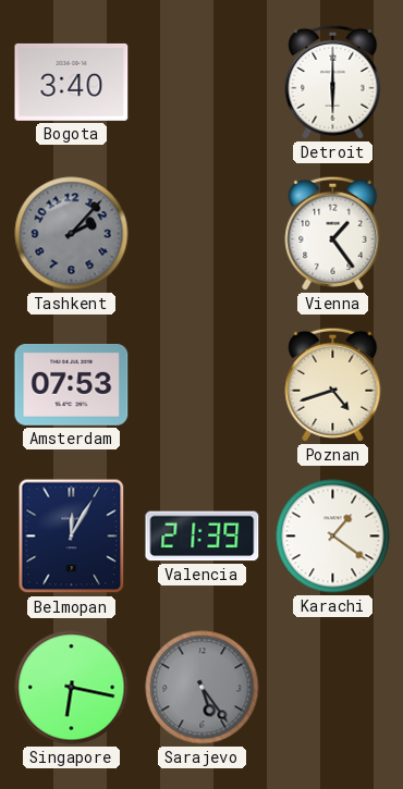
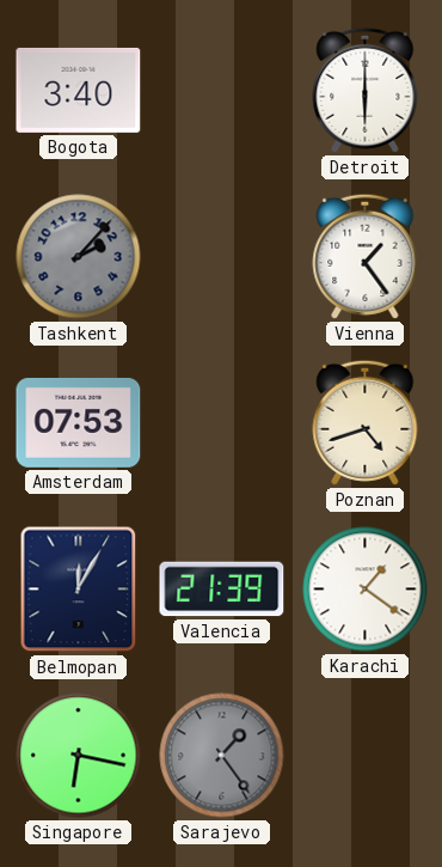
Sarajevo: 5:24 -> 1:24 (222, 756)
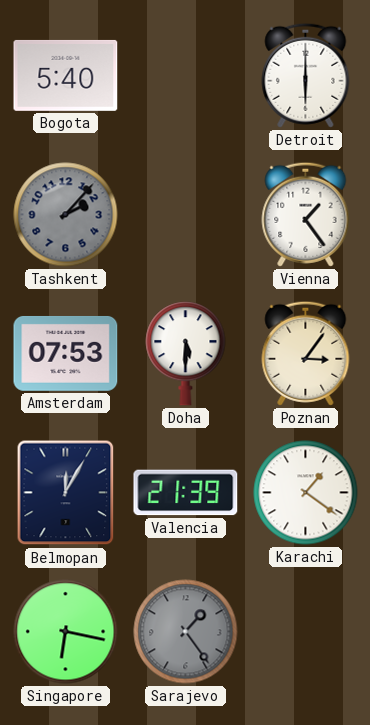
Bogota: 3:40 -> 5:40 (66, 75)
Doha: none -> 5:30 (186, 354)
Poznan: 4:42 -> 3:06 (306, 353)
